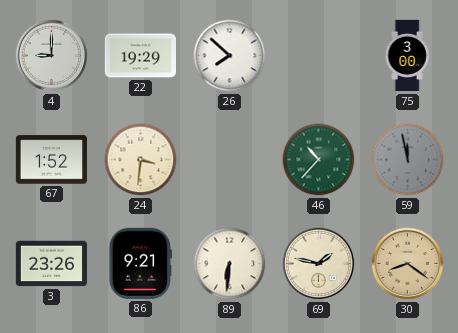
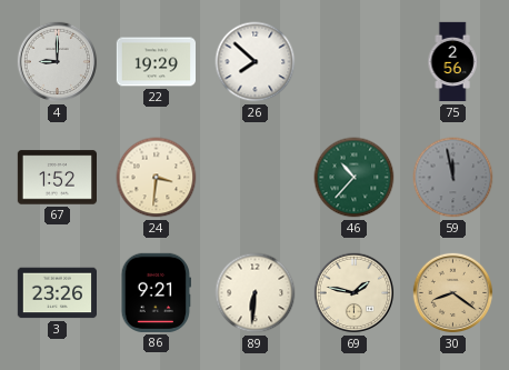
75: 3:00 -> 2:56 (452, 62)
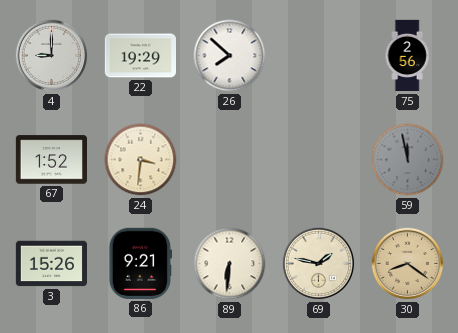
46: 10:37 -> none (355, 178)
3: 23:26 -> 15:26 (51, 264)
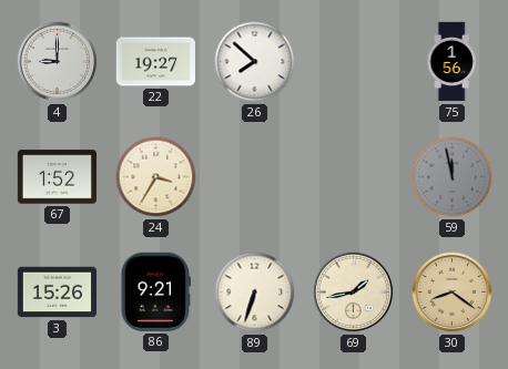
22: 19:29 -> 19:27 (155, 62)
75: 2:56 -> 1:56 (451, 62)
24: 3:31 -> 3:35 (156, 177)
89: 6:31 -> 6:33 (255, 293)
69: 1:47 -> 1:43 (354, 293)
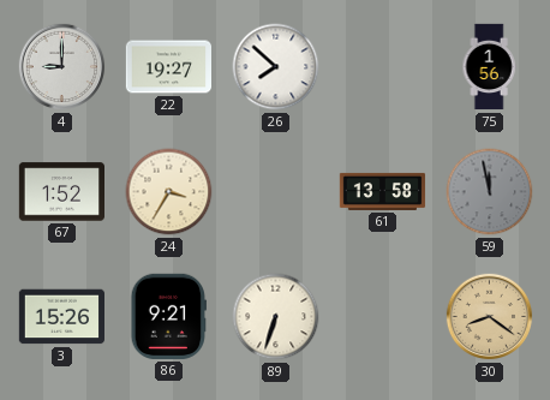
61: none -> 13:58 (383, 191)
69: 1:43 -> none (354, 293)
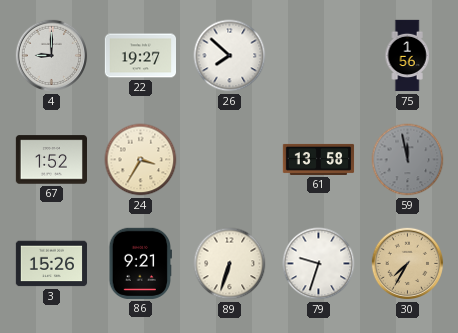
79: none -> 9:33 (319, 264)
30: 8:21 -> 7:35 (408, 264)
